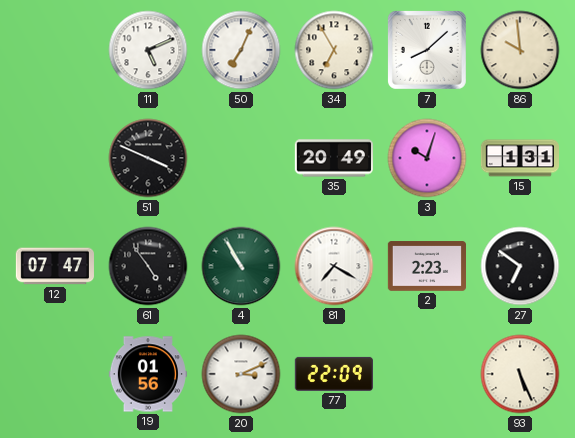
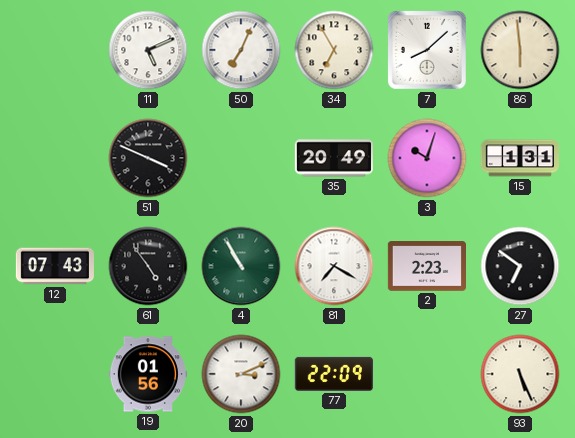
86: 9:59 -> 5:59 (520, 50)
12: 07:47 -> 07:43 (54, 266)
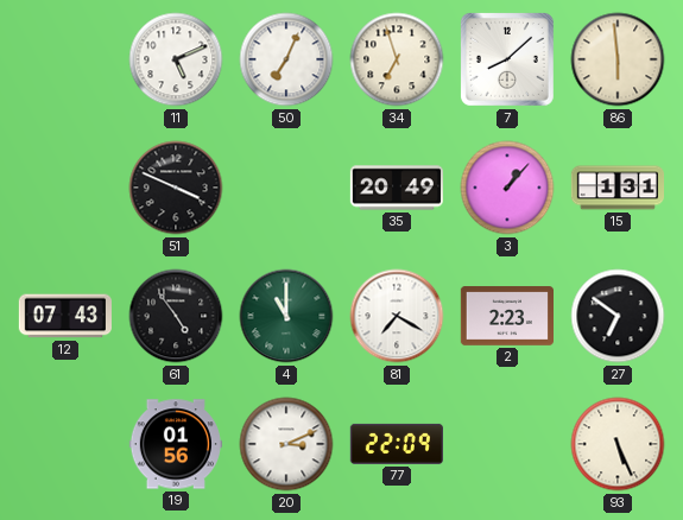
34: 6:55 -> 6:57 (397, 59)
3: 10:03 -> 1:07 (507, 188)
4: 10:55 -> 11:00 (286, 316)
